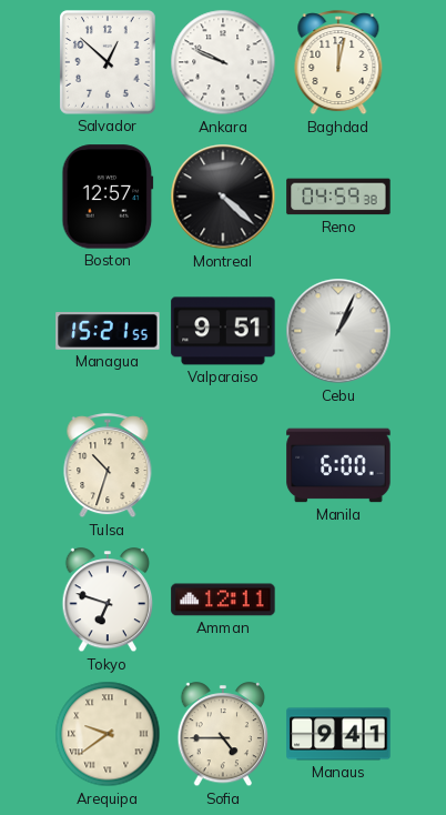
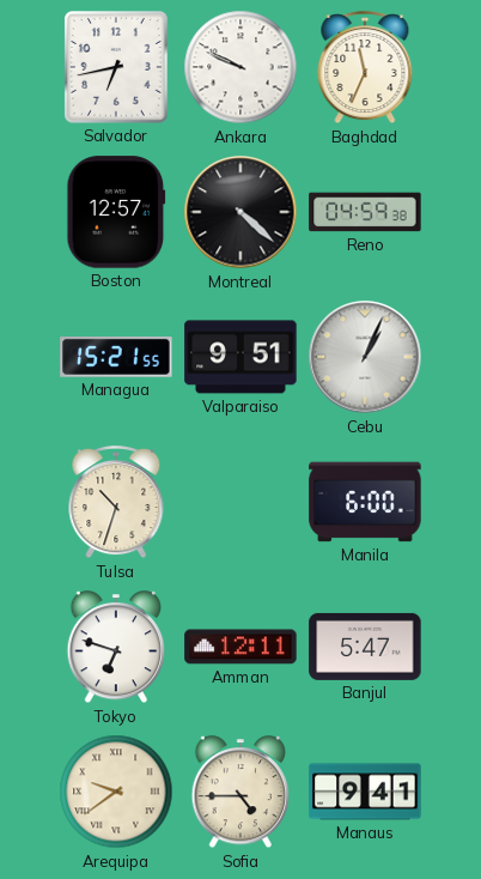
Salvador: 12:52 -> 6:43 (116, 67)
Baghdad: 12:02 -> 11:34 (365, 68)
Banjul: none -> 5:47 (365, 647)
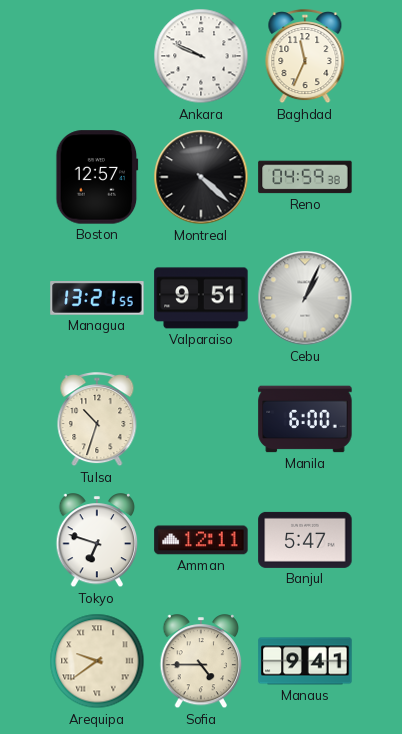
Salvador: 6:43 -> none (116, 67)
Managua: 15:21 -> 13:21 (97, 299)
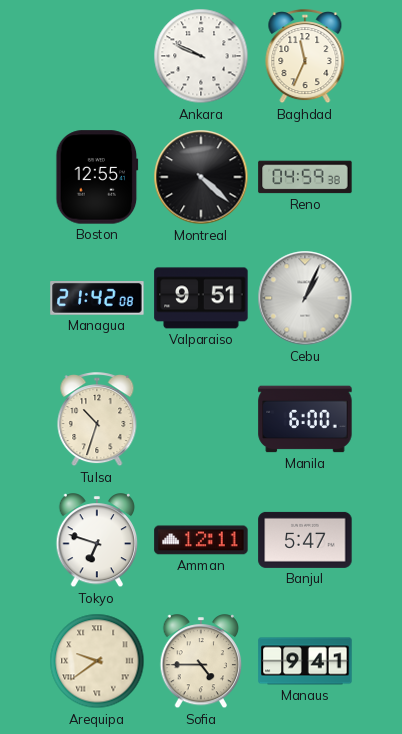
Boston: 12:57 -> 12:55 (97, 177)
Managua: 13:21 -> 21:42 (97, 299)
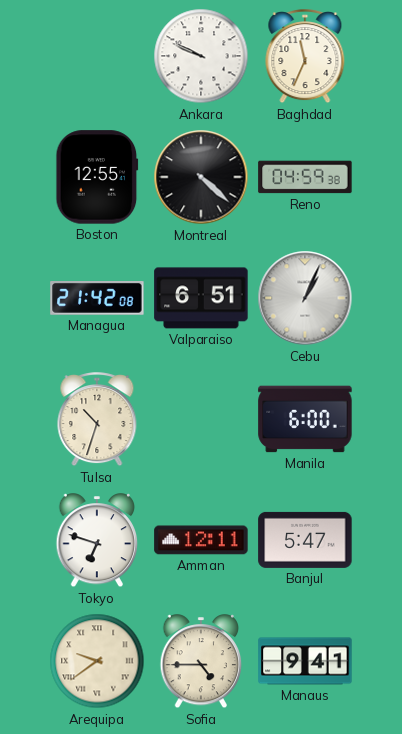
Valparaiso: 9:51 -> 6:51 (201, 298)
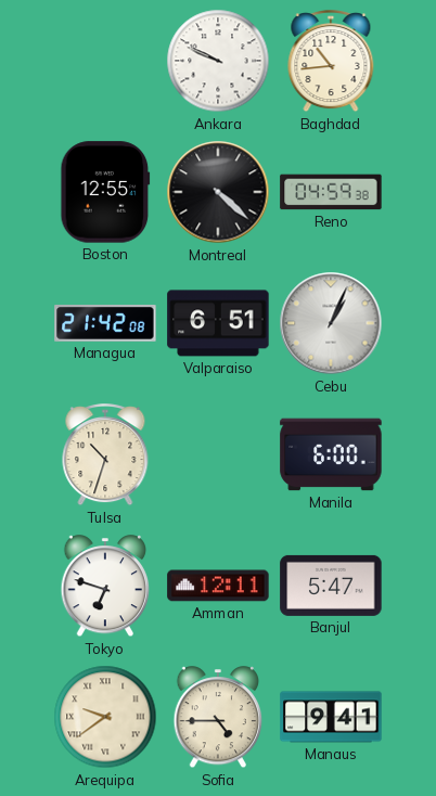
Baghdad: 11:34 -> 10:44 (331, 62)
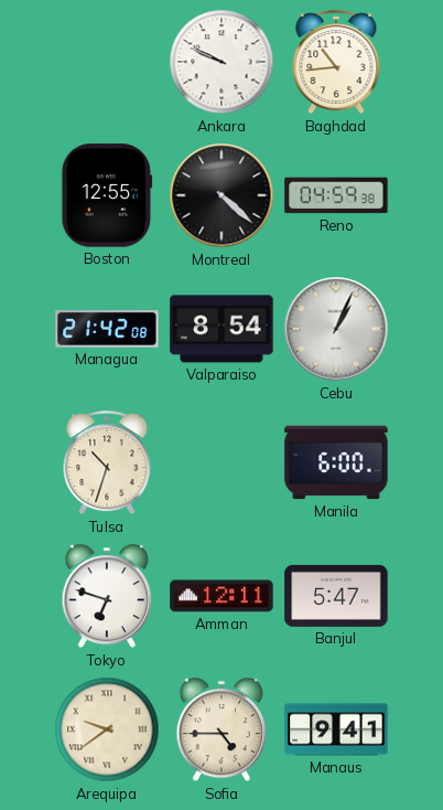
Valparaiso: 6:51 -> 8:54 (221, 329)
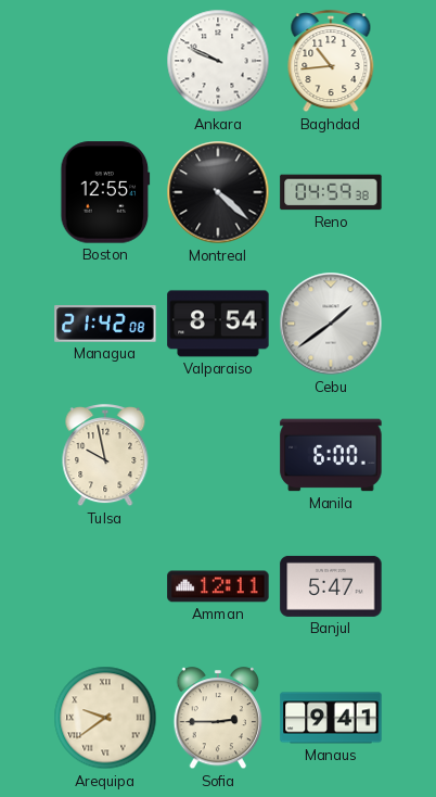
Cebu: 1:04 -> 1:39 (331, 324)
Tulsa: 10:33 -> 9:58 (105, 456)
Tokyo: 6:48 -> none (107, 597)
Sofia: 4:45 -> 2:45 (218, 719)
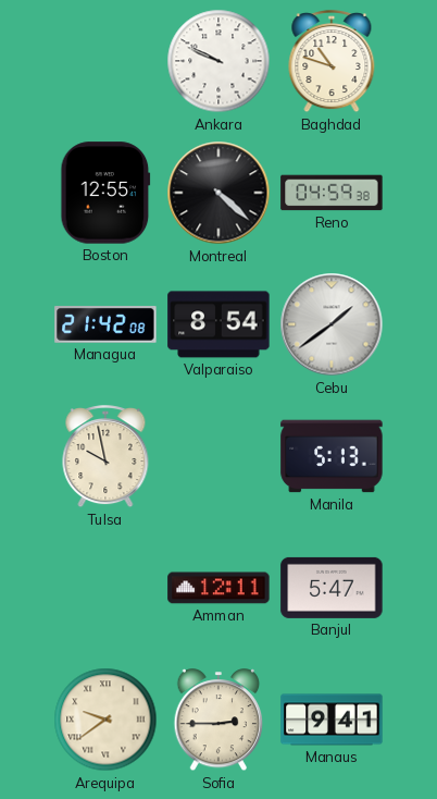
Baghdad: 10:44 -> 10:48 (332, 62)
Manila: 6:00 -> 5:13 (332, 456)
